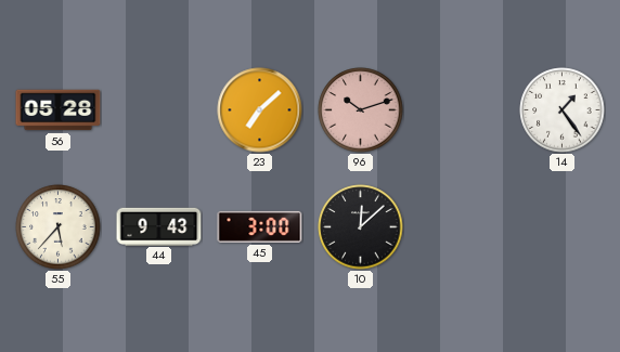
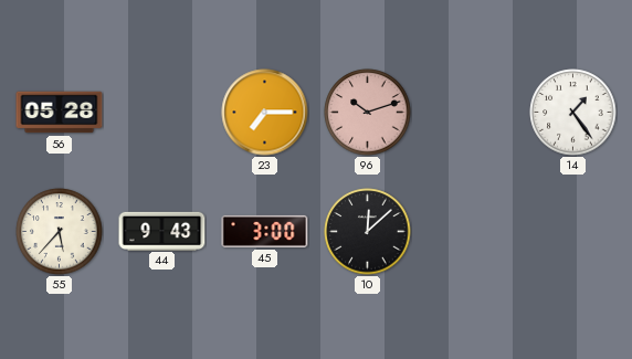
23: 7:08 -> 7:15 (265, 113)
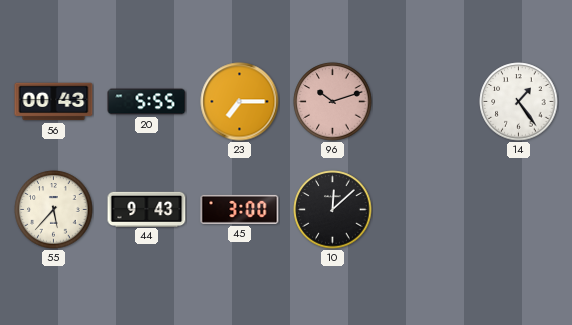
56: 05:28 -> 00:43 (54, 102)
20: none -> 5:55 (147, 102)
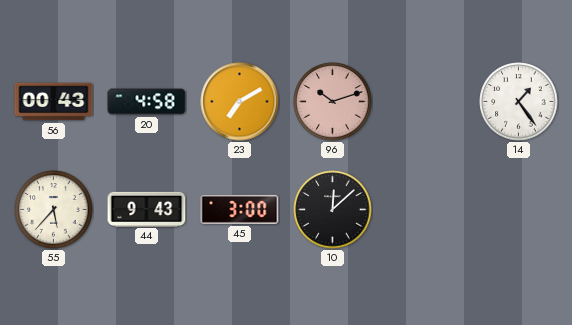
20: 5:55 -> 4:58 (147, 102)
23: 7:15 -> 7:10 (240, 102)
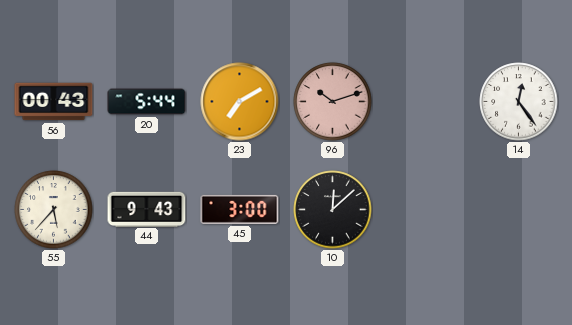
20: 4:58 -> 5:44 (147, 102)
14: 1:24 -> 12:24 (519, 102)
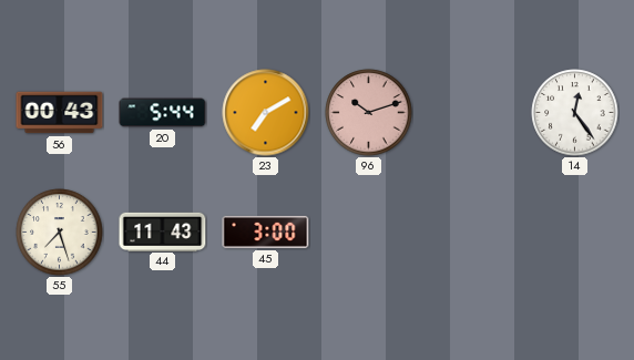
55: 5:37 -> 7:27 (60, 233)
44: 9:43 -> 11:43 (163, 232)
10: 12:08 -> none (333, 210)
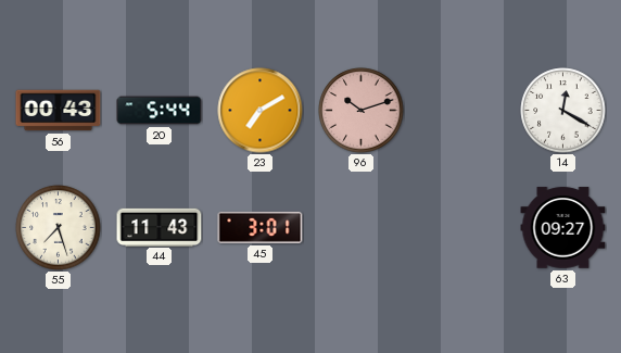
14: 12:24 -> 12:20 (563, 111)
45: 3:00 -> 3:01 (261, 227)
63: none -> 09:27 (563, 228)
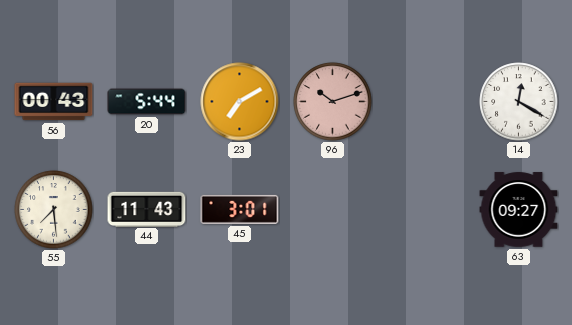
55: 7:27 -> 7:29 (54, 210)
